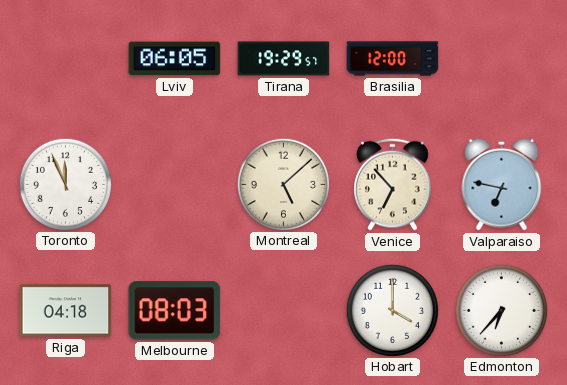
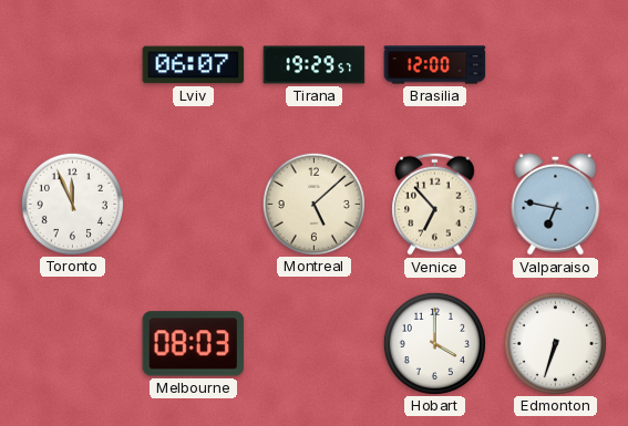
Lviv: 06:05 -> 06:07 (194, 65)
Riga: 04:18 -> none (66, 311)
Edmonton: 6:37 -> 6:33 (555, 343)
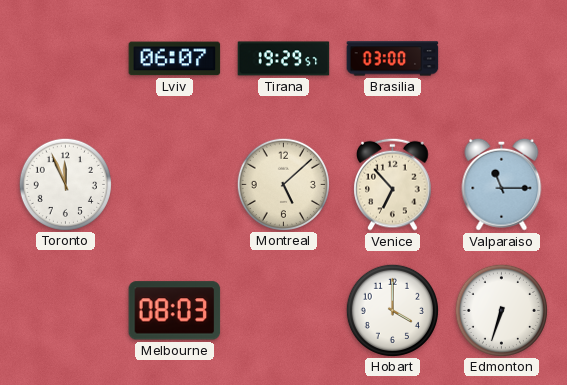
Brasilia: 12:00 -> 03:00 (393, 59)
Valparaiso: 6:47 -> 11:15 (502, 184)
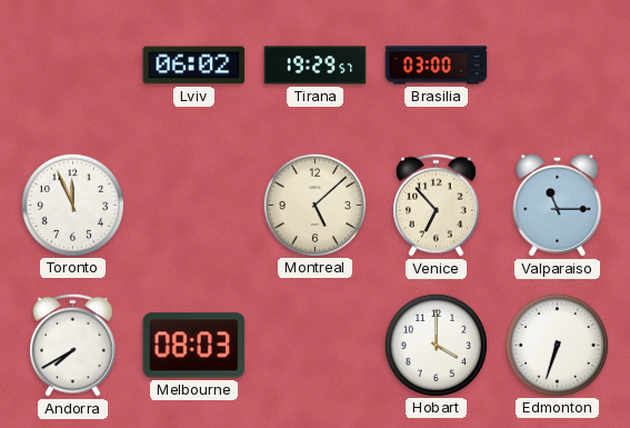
Lviv: 06:07 -> 06:02 (194, 66)
Andorra: none -> 7:40 (73, 345)
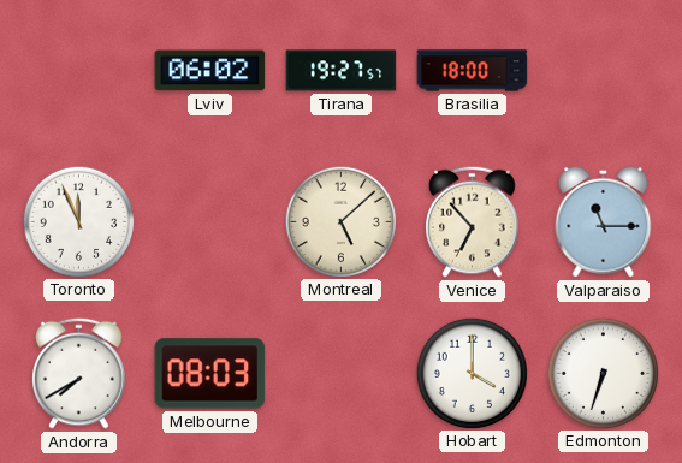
Tirana: 19:29 -> 19:27 (342, 71)
Brasilia: 03:00 -> 18:00 (473, 71)
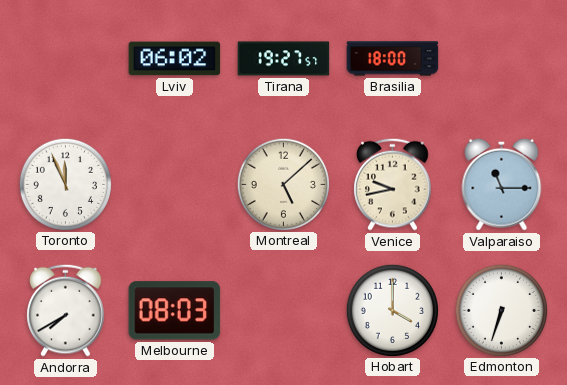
Venice: 6:53 -> 9:43 (393, 184)
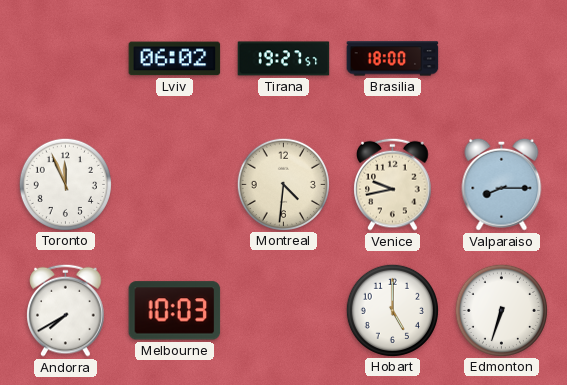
Montreal: 5:08 -> 4:31 (283, 184)
Valparaiso: 11:15 -> 8:15 (502, 184)
Melbourne: 08:03 -> 10:03 (175, 311)
Hobart: 4:00 -> 5:00 (392, 310)
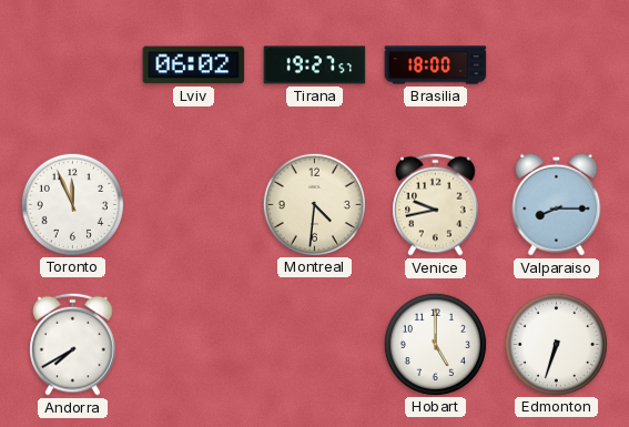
Melbourne: 10:03 -> none (175, 311)
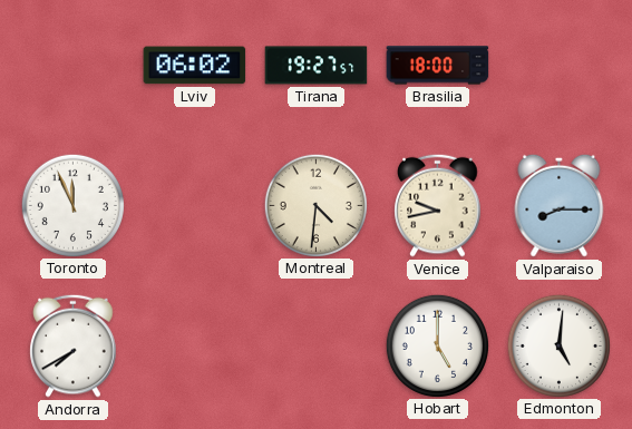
Edmonton: 6:33 -> 5:01 (558, 345)
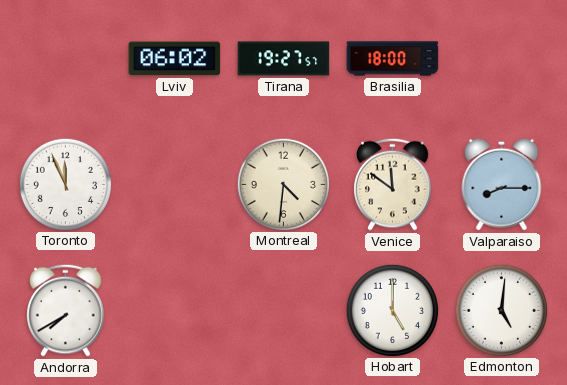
Venice: 9:43 -> 11:51 (393, 184)
